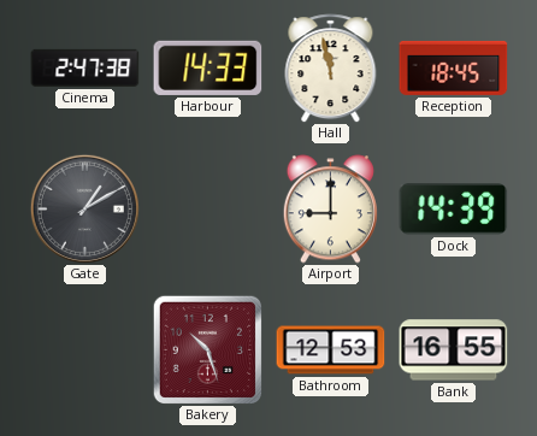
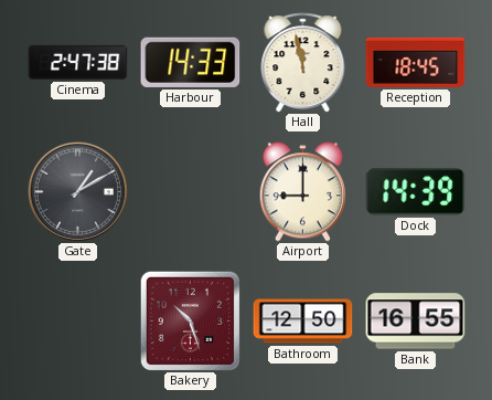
Bathroom: 12:53 -> 12:50 (303, 322)
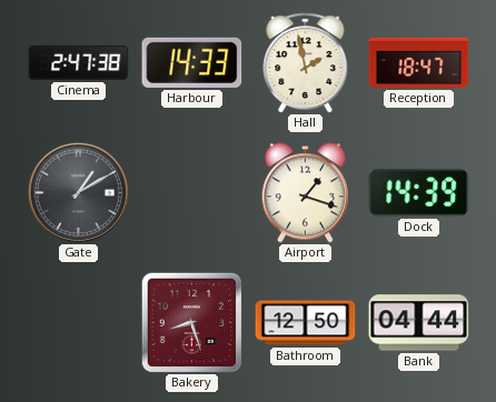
Hall: 11:58 -> 1:58 (306, 63)
Reception: 18:45 -> 18:47 (419, 62)
Airport: 9:00 -> 1:18 (305, 193)
Bakery: 10:27 -> 8:27 (191, 322)
Bank: 16:55 -> 04:44 (419, 323)
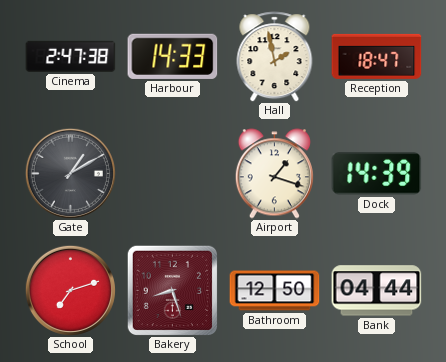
School: none -> 7:12 (70, 290)
